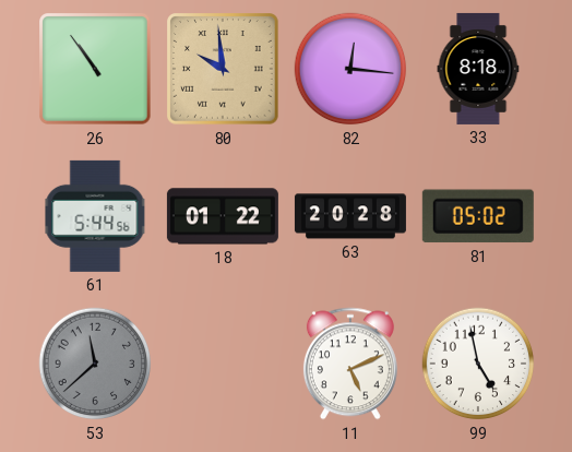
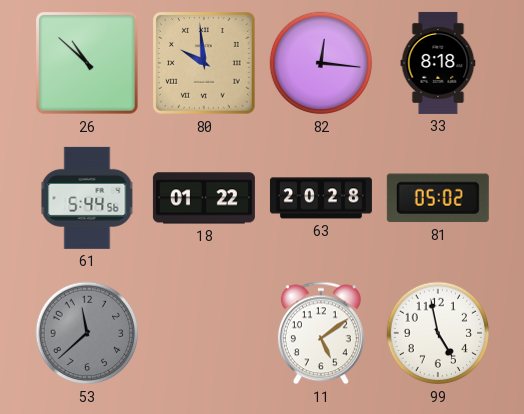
26: 10:54 -> 10:52 (87, 63)
11: 5:11 -> 5:09 (321, 333)
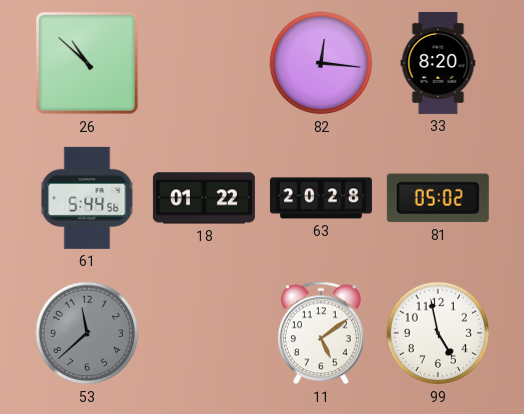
80: 9:59 -> none (204, 63)
33: 8:18 -> 8:20 (438, 63)
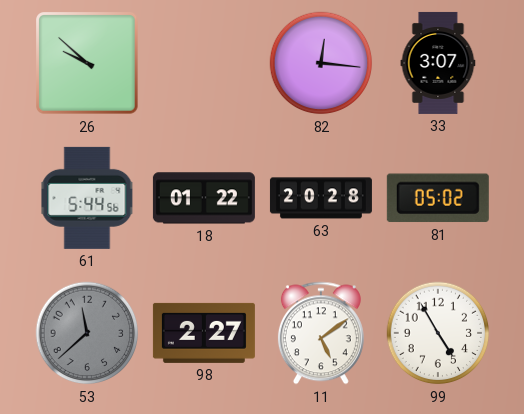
26: 10:52 -> 9:52 (87, 63)
33: 8:20 -> 3:07 (438, 63)
98: none -> 2:27 (204, 333)
99: 4:58 -> 4:55 (438, 333)
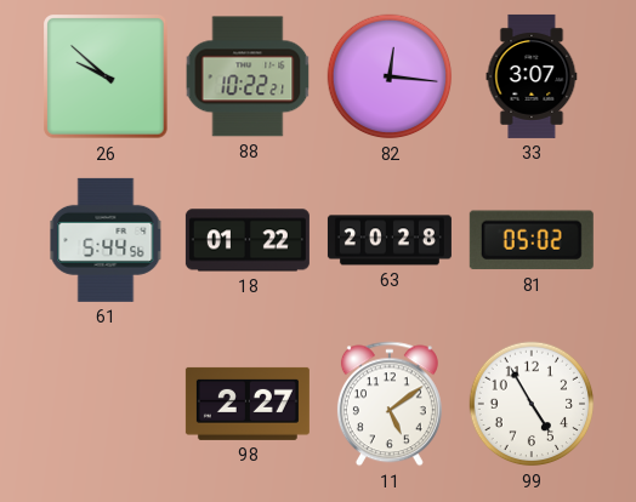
88: none -> 10:22 (248, 76)
53: 11:38 -> none (87, 333)
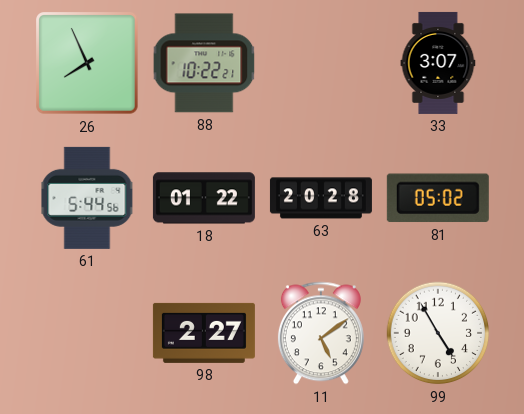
26: 9:52 -> 7:56 (87, 63)
82: 12:16 -> none (390, 76)
